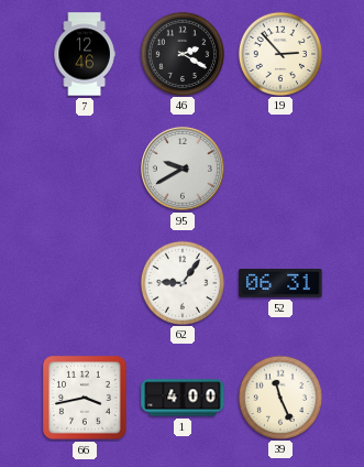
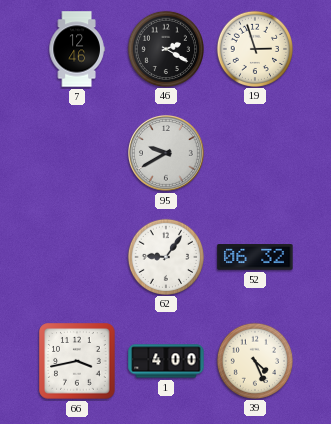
19: 2:53 -> 2:57 (254, 48)
52: 06:31 -> 06:32 (255, 257)
39: 11:26 -> 4:26 (254, 360)
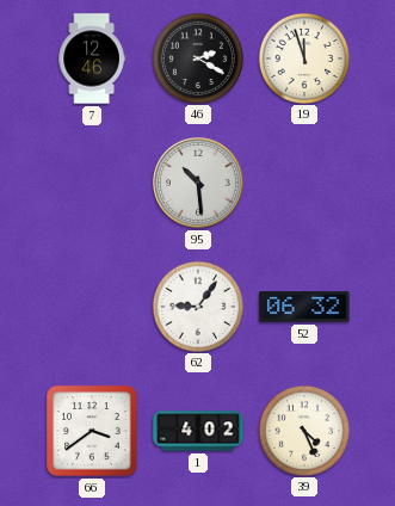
19: 2:57 -> 11:57 (303, 57)
95: 9:40 -> 10:29 (198, 183)
66: 3:43 -> 3:39 (92, 431)
1: 4:00 -> 4:02 (198, 431)
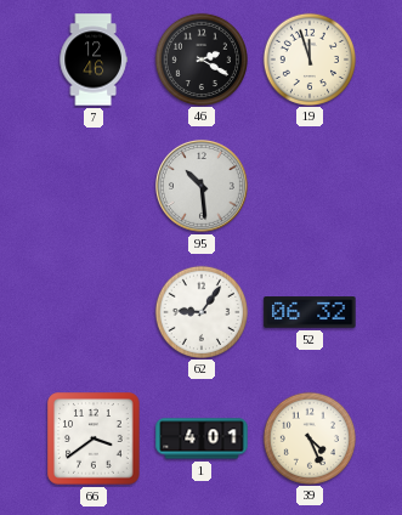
1: 4:02 -> 4:01 (202, 438)
